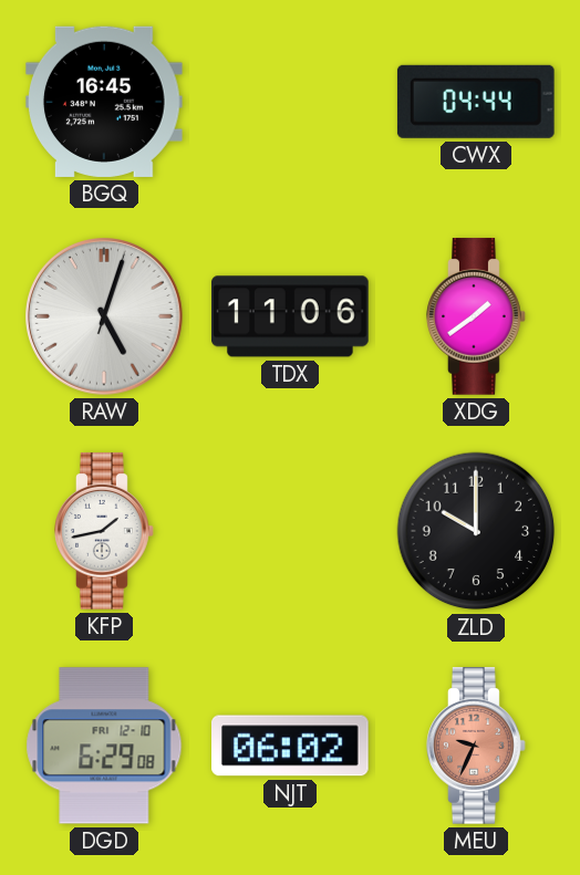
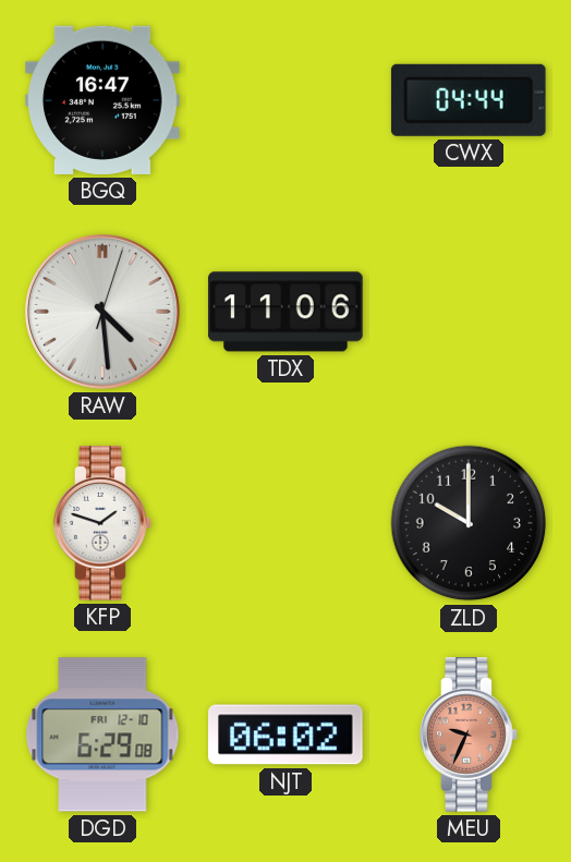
BGQ: 16:45 -> 16:47 (104, 100)
RAW: 5:03 -> 4:29 (104, 313)
XDG: 1:39 -> none (476, 316)
KFP: 1:43 -> 1:48 (102, 523)
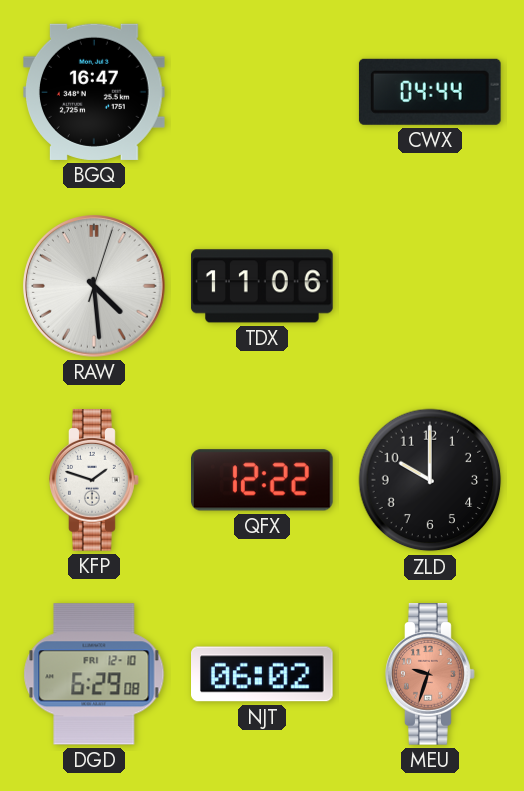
QFX: none -> 12:22 (263, 480)
MEU: 9:34 -> 9:33 (430, 674)
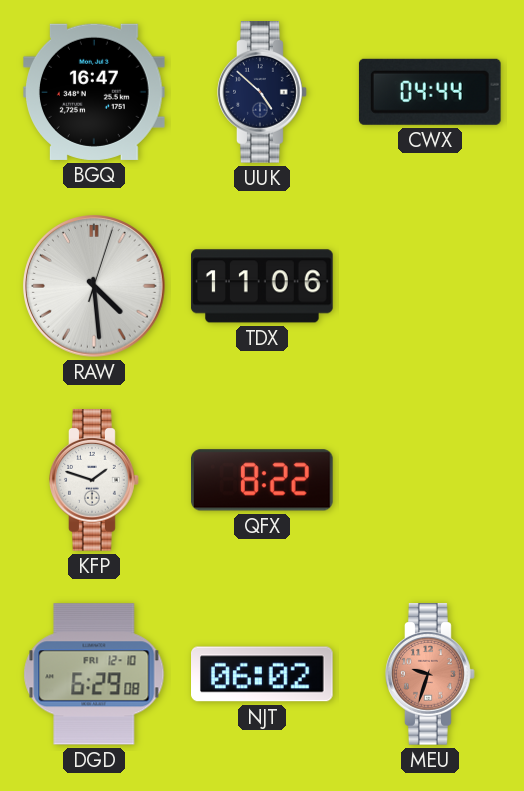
UUK: none -> 4:52 (262, 92)
QFX: 12:22 -> 8:22 (263, 480)
ZLD: 10:00 -> none (430, 480)
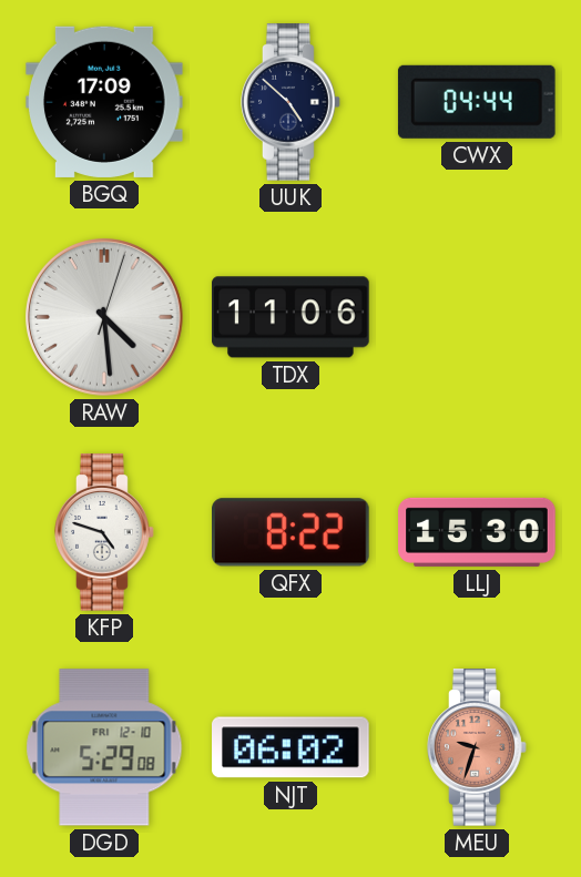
BGQ: 16:47 -> 17:09 (105, 102)
KFP: 1:48 -> 4:48 (104, 532)
LLJ: none -> 15:30 (477, 532)
DGD: 6:29 -> 5:29 (104, 747)
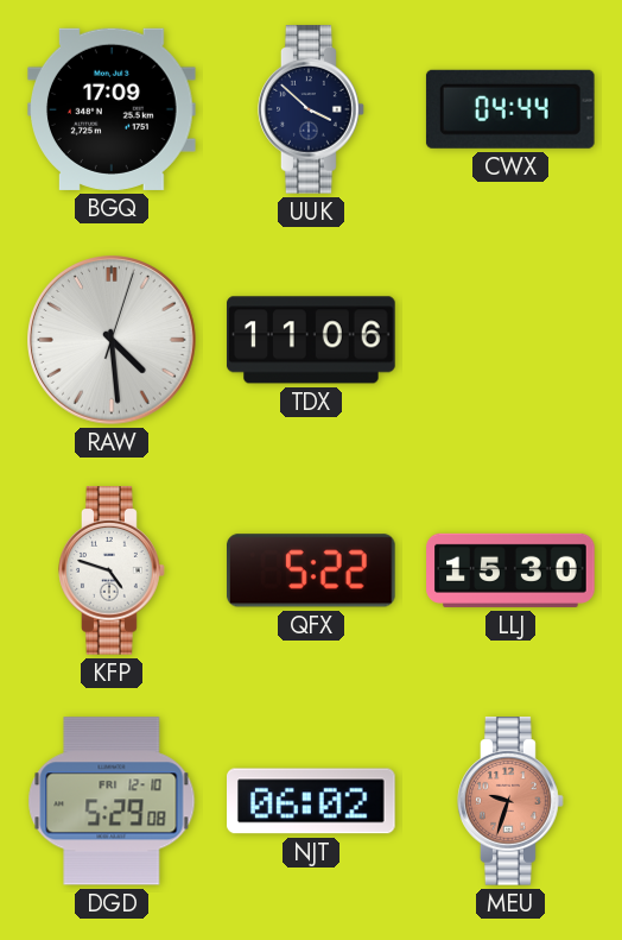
UUK: 4:52 -> 3:52 (311, 109)
QFX: 8:22 -> 5:22 (312, 570)
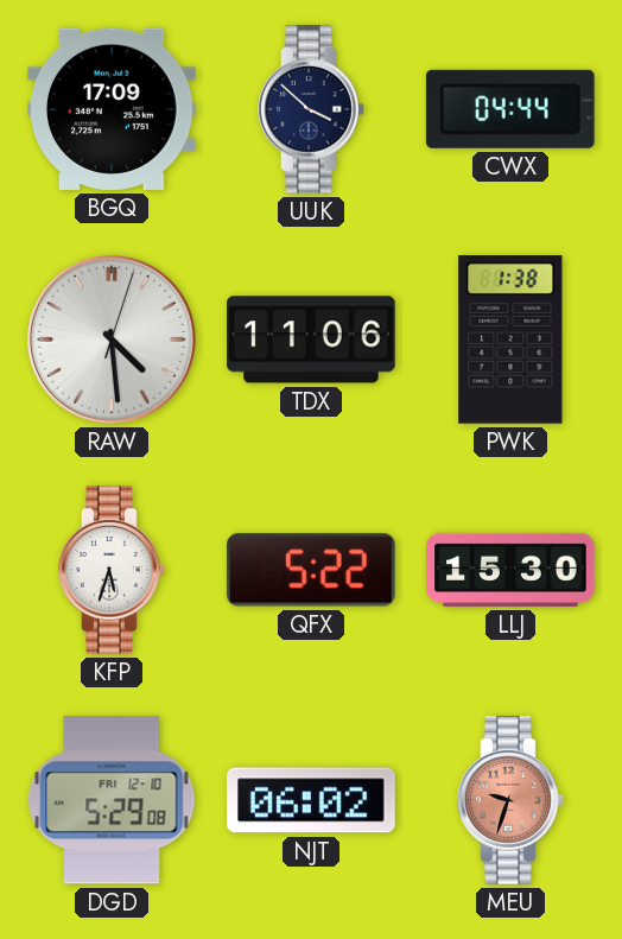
PWK: none -> 1:38 (510, 341)
KFP: 4:48 -> 5:33 (112, 570)
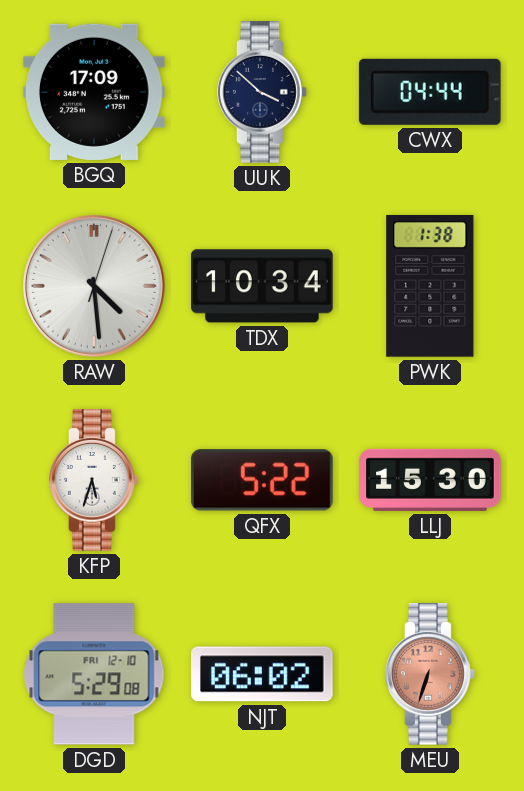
TDX: 11:06 -> 10:34 (262, 286)
MEU: 9:33 -> 6:33 (430, 674)
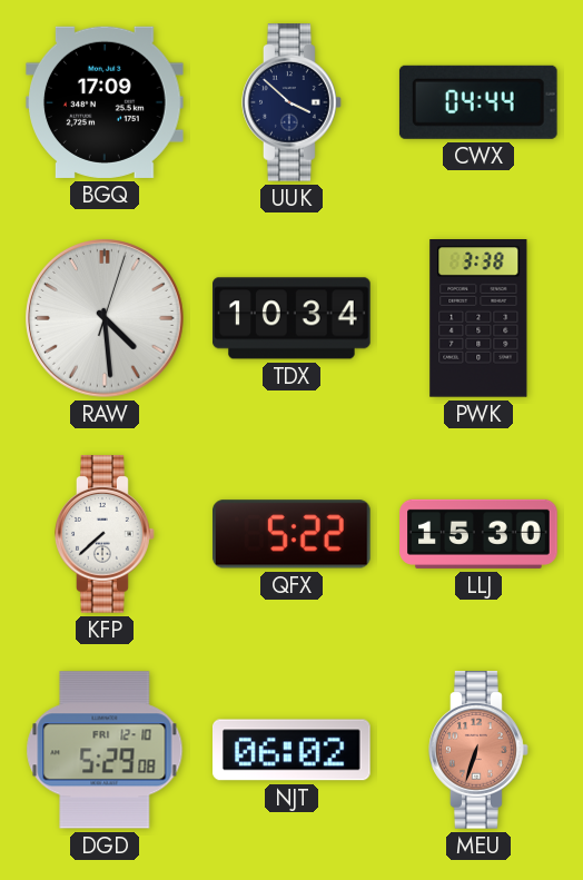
PWK: 1:38 -> 3:38 (478, 319)
KFP: 5:33 -> 7:38 (105, 534)
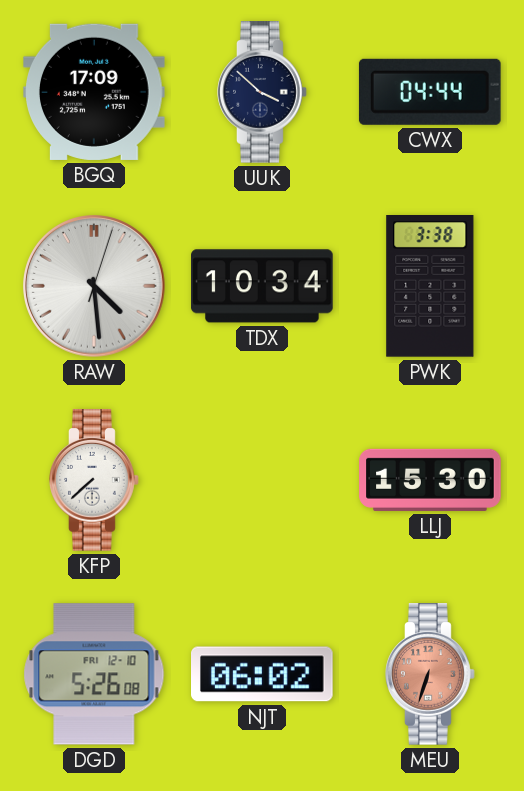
QFX: 5:22 -> none (293, 534)
DGD: 5:29 -> 5:26 (94, 674)
